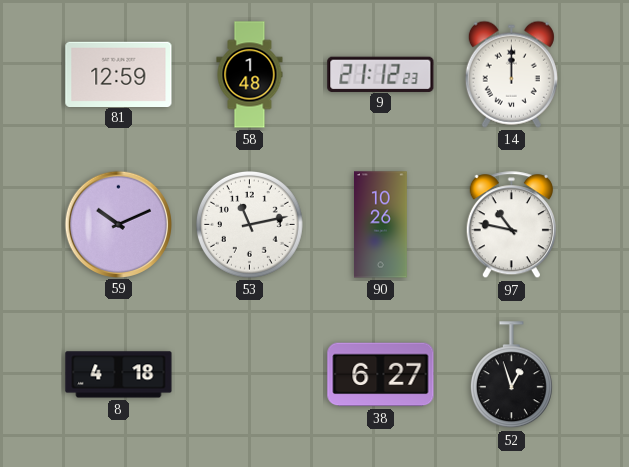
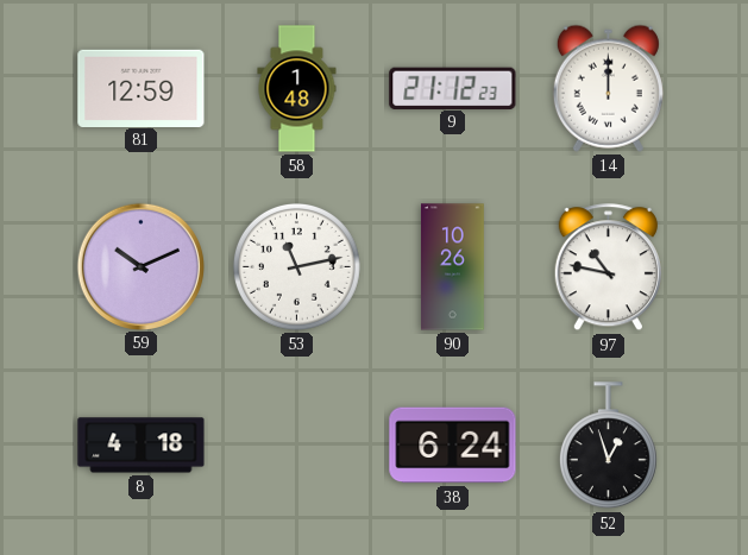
38: 6:27 -> 6:24 (453, 446)
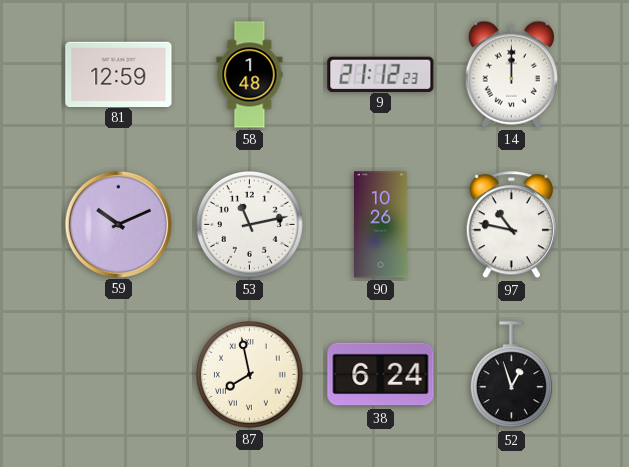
8: 4:18 -> none (142, 446)
87: none -> 7:58 (249, 374)
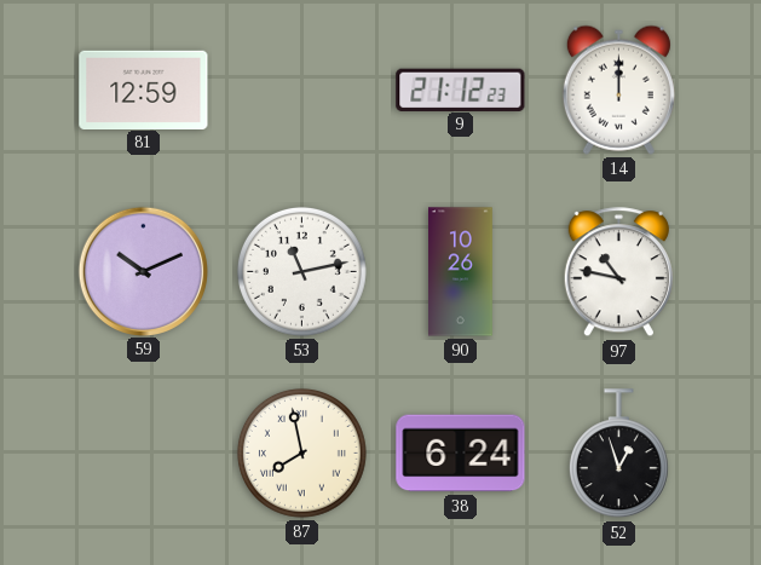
58: 1:48 -> none (250, 75)
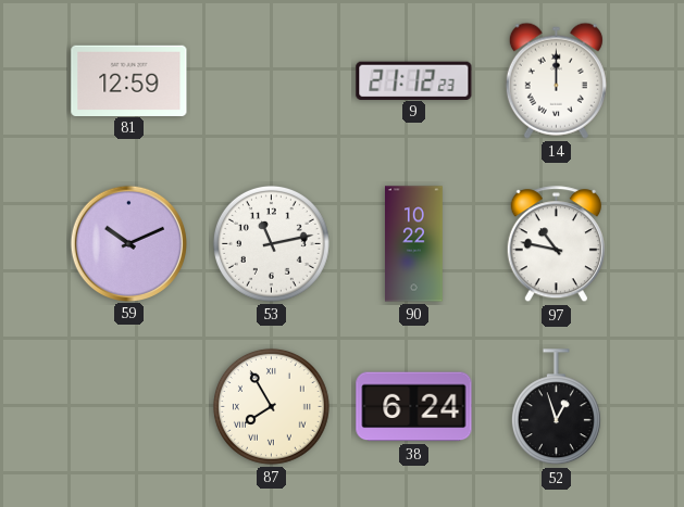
90: 10:26 -> 10:22 (414, 244)
87: 7:58 -> 7:55 (271, 406)
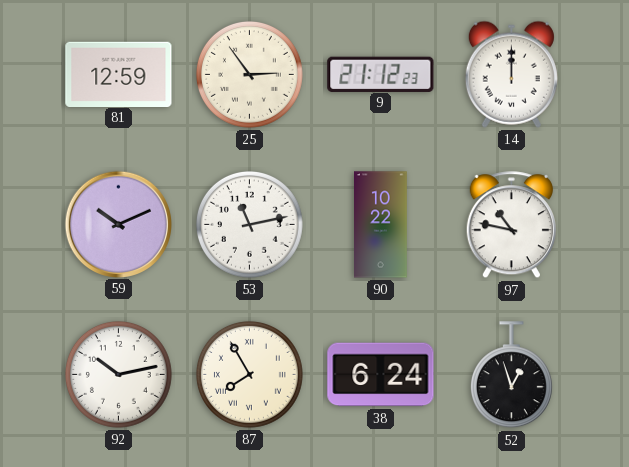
25: none -> 2:54 (249, 74)
92: none -> 10:13 (118, 374)
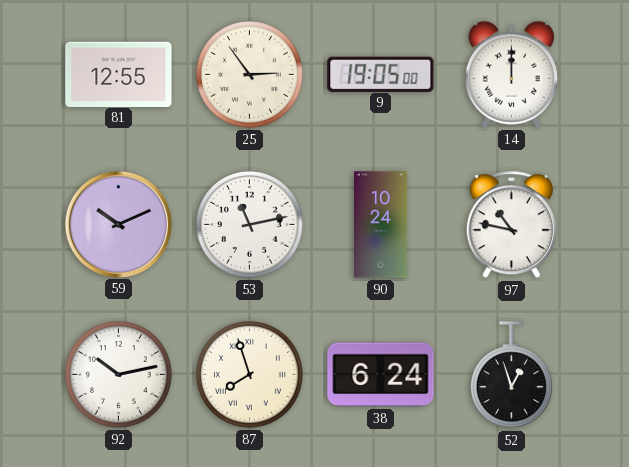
81: 12:59 -> 12:55 (119, 74)
9: 21:12 -> 19:05 (381, 74)
90: 10:22 -> 10:24 (381, 225)
87: 7:55 -> 7:57 (249, 374)
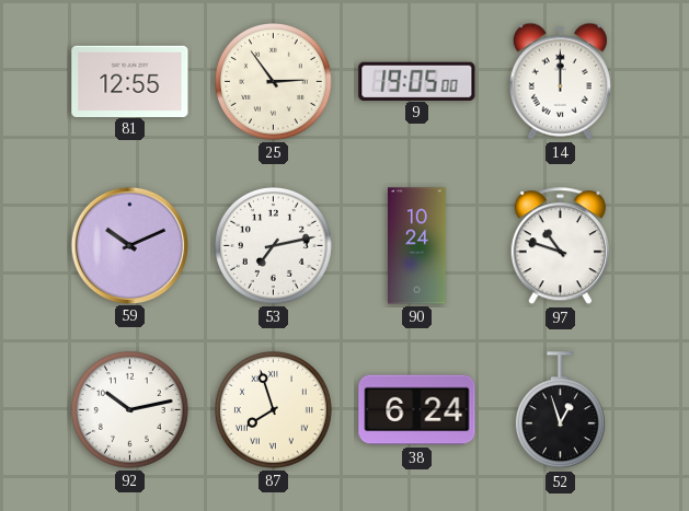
53: 11:13 -> 7:13 (273, 245)
97: 10:47 -> 10:48 (560, 246)
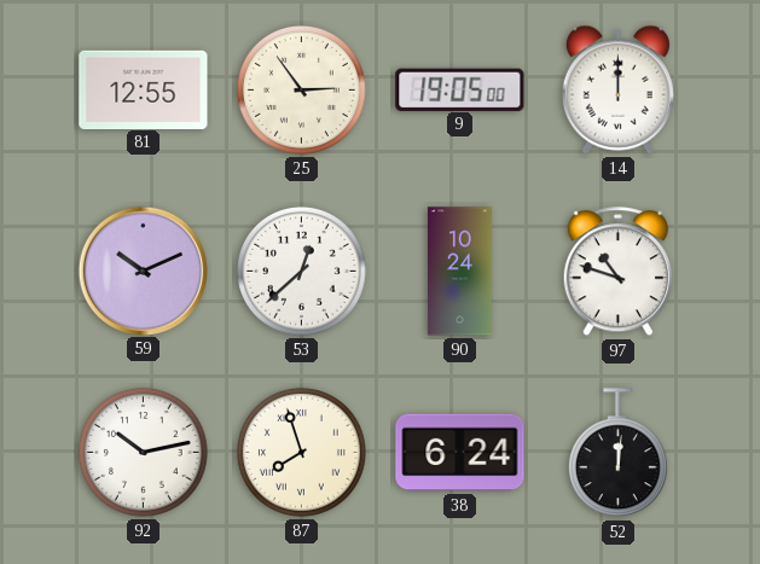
53: 7:13 -> 12:38 (301, 271)
52: 12:57 -> 12:01 (617, 453)
